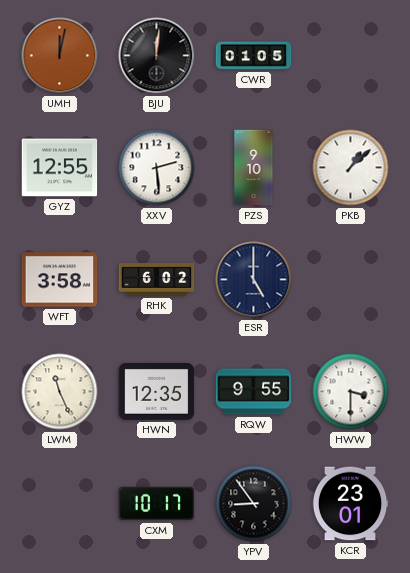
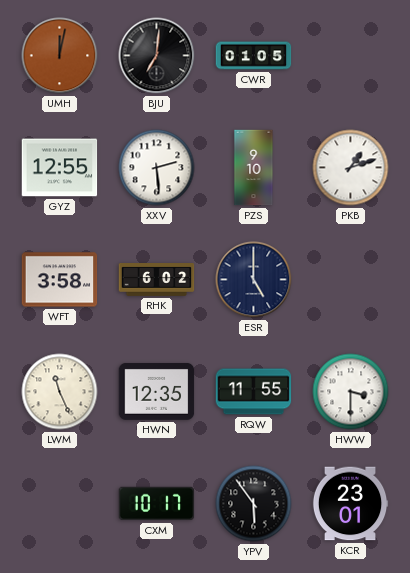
BJU: 12:01 -> 7:01 (157, 56)
PKB: 1:08 -> 1:12 (351, 168)
RQW: 9:55 -> 11:55 (254, 392)
YPV: 8:54 -> 5:54 (254, 504)
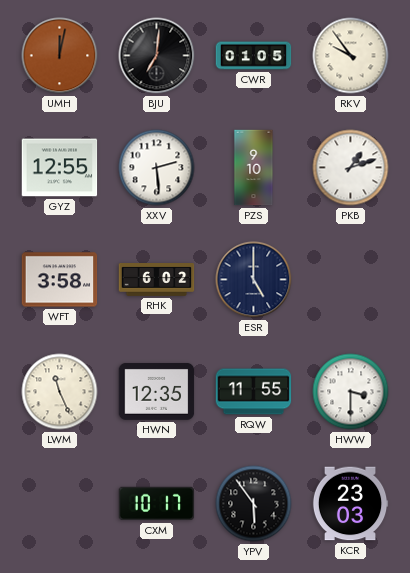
RKV: none -> 9:54 (351, 56)
KCR: 23:01 -> 23:03 (350, 504)
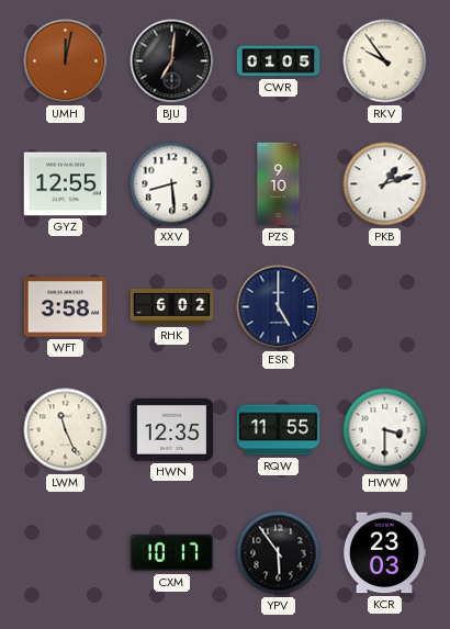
XXV: 2:29 -> 8:29 (172, 184)
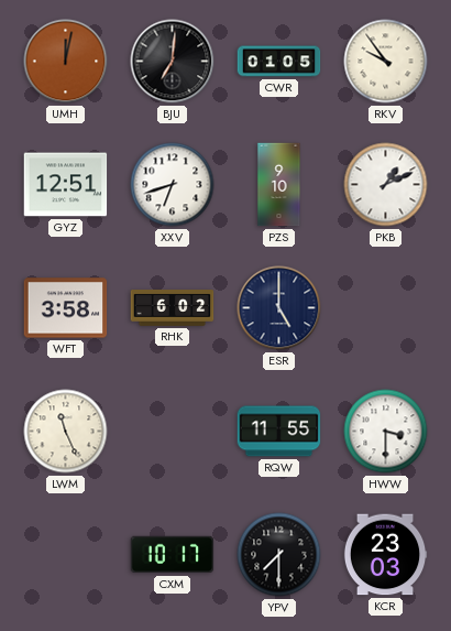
GYZ: 12:55 -> 12:51 (66, 185)
XXV: 8:29 -> 6:42 (173, 185)
PKB: 1:12 -> 1:11 (386, 185)
HWN: 12:35 -> none (172, 429)
YPV: 5:54 -> 7:30 (279, 555)
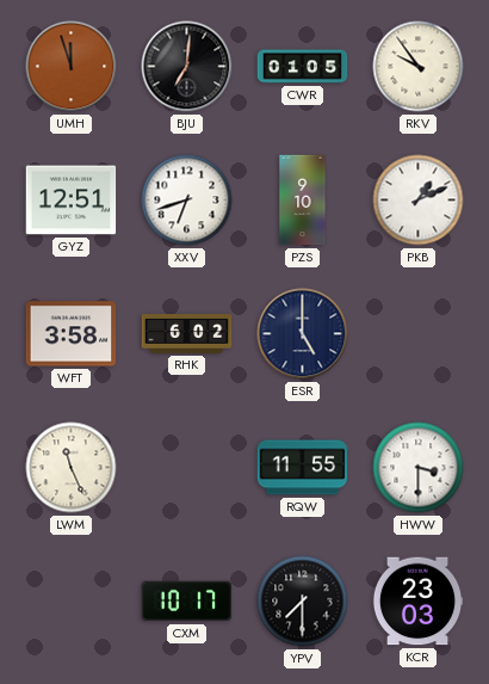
UMH: 12:02 -> 11:57 (72, 67)
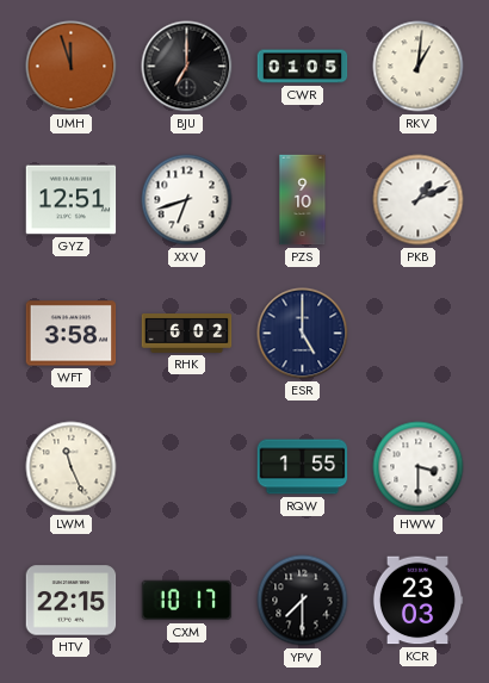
BJU: 7:01 -> 7:00 (187, 67)
RKV: 9:54 -> 1:01 (419, 67)
RQW: 11:55 -> 1:55 (303, 467)
HTV: none -> 22:15 (72, 601)
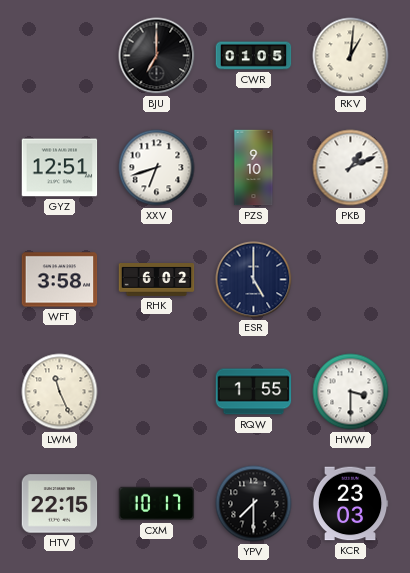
UMH: 11:57 -> none (72, 67)
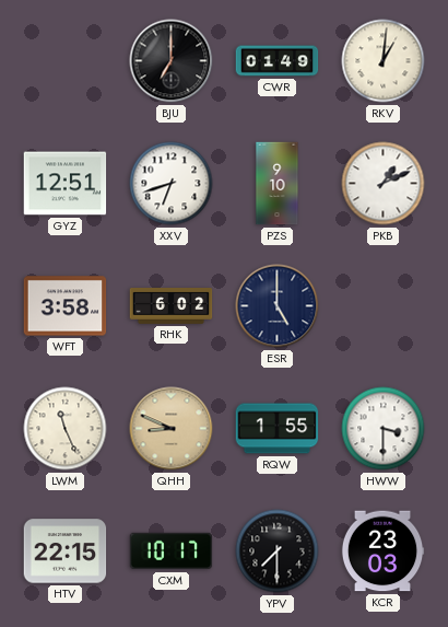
CWR: 01:05 -> 01:49 (278, 61)
QHH: none -> 8:49 (172, 429)
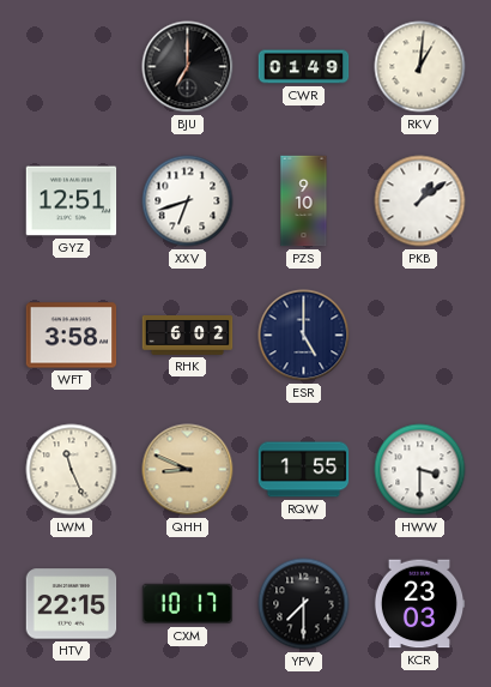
PKB: 1:11 -> 1:09 (420, 201)
